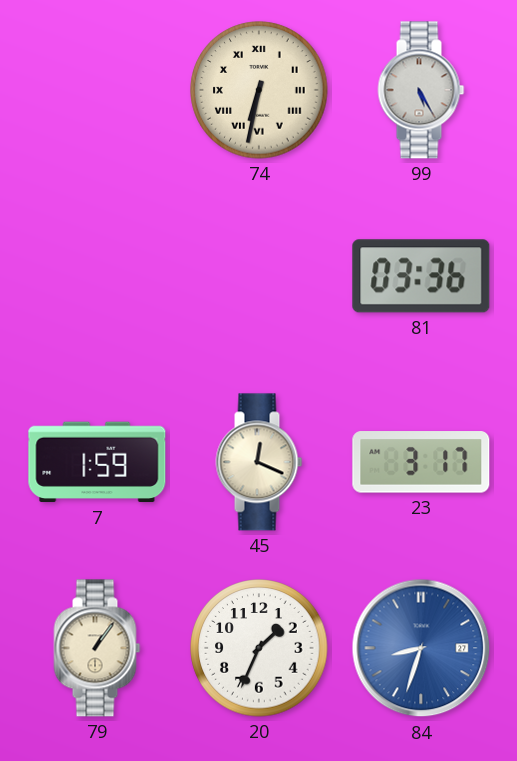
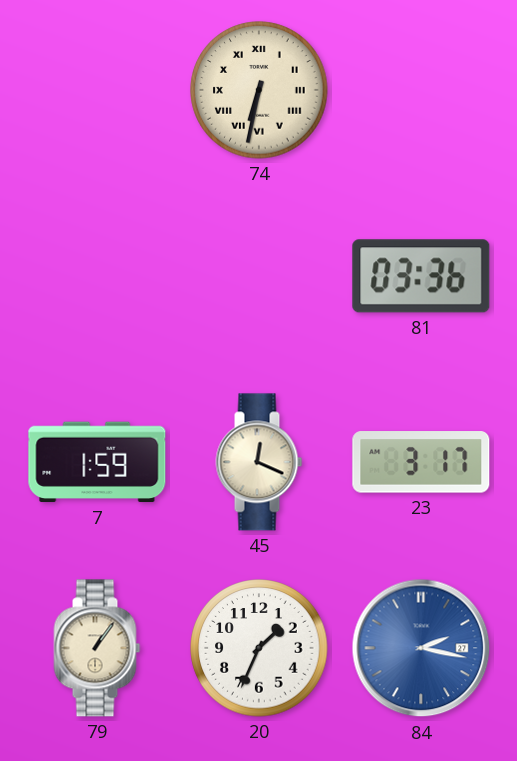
99: 5:25 -> none (421, 90)
84: 8:33 -> 2:17 (421, 648)
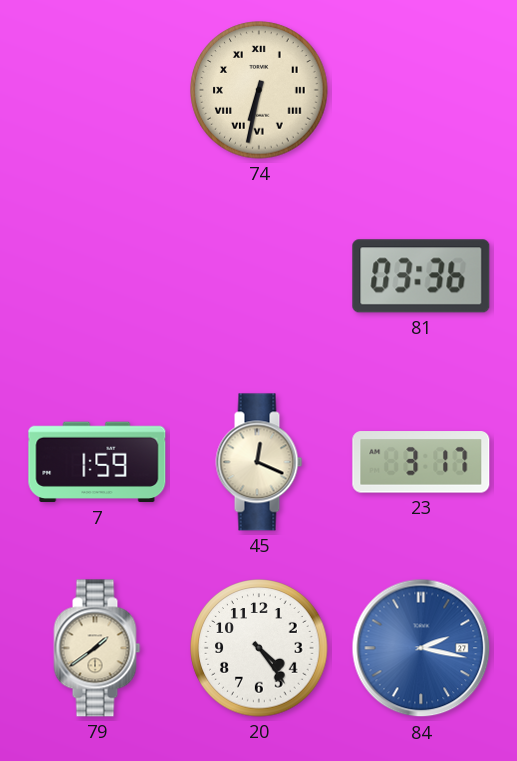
79: 1:06 -> 1:39 (97, 648)
20: 1:34 -> 4:24 (259, 648)
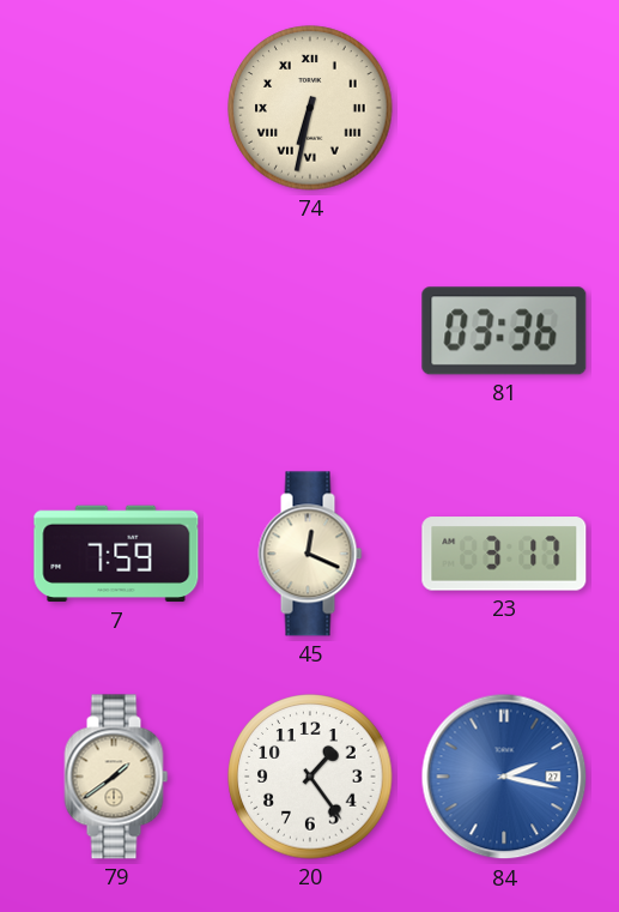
7: 1:59 -> 7:59 (116, 554)
20: 4:24 -> 1:24 (310, 777)
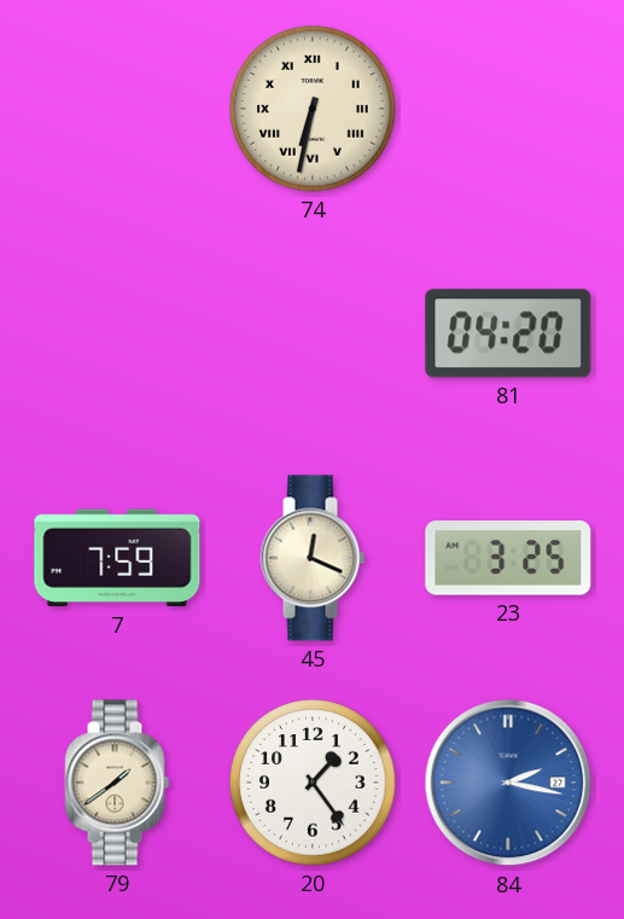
81: 03:36 -> 04:20 (508, 333)
23: 3:17 -> 3:25 (508, 558)
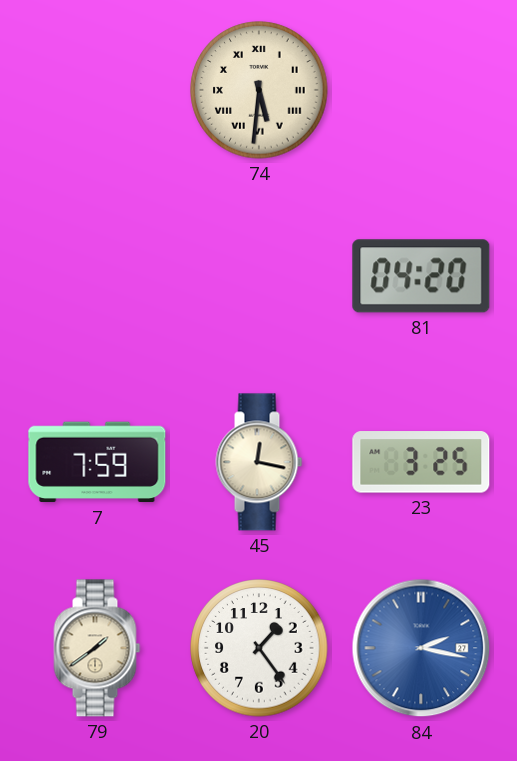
74: 6:32 -> 5:31 (259, 90)
45: 12:19 -> 12:17 (259, 462)
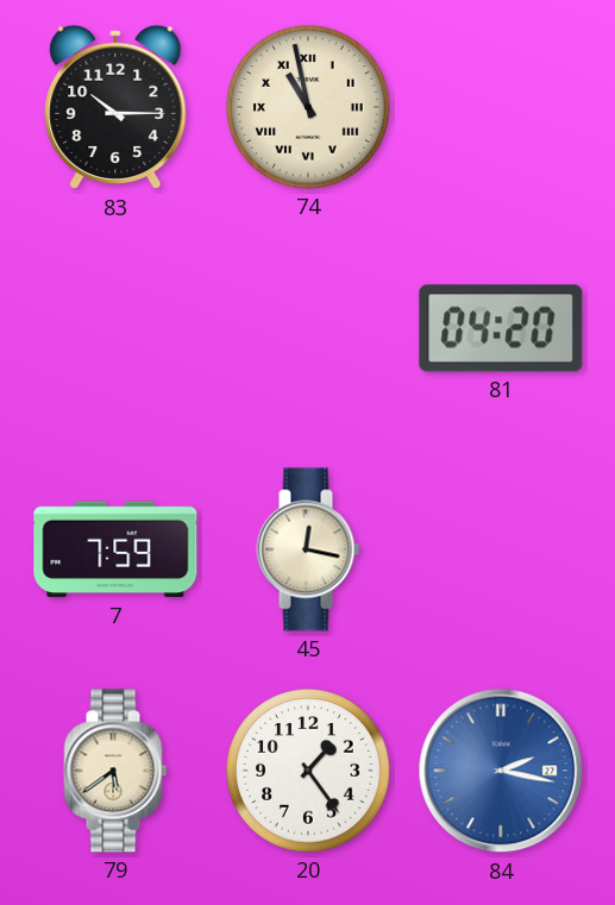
83: none -> 10:15 (115, 107)
74: 5:31 -> 10:58 (308, 107)
23: 3:25 -> none (421, 462)
79: 1:39 -> 5:39 (115, 771)
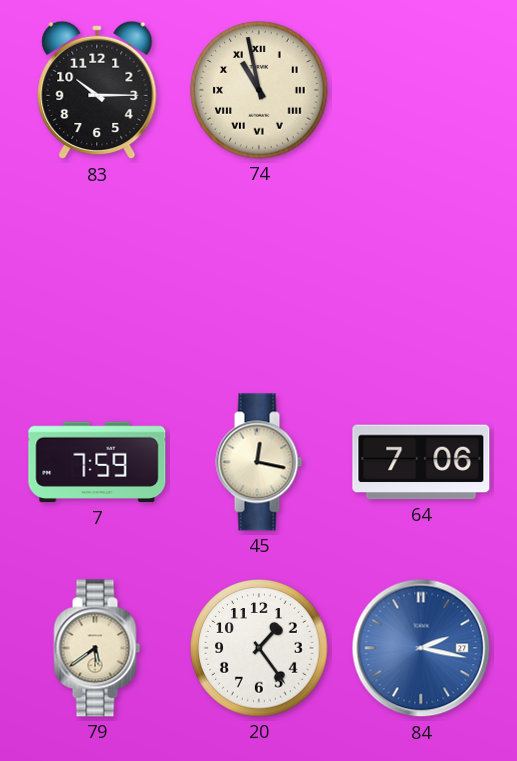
81: 04:20 -> none (501, 328)
64: none -> 7:06 (421, 462)
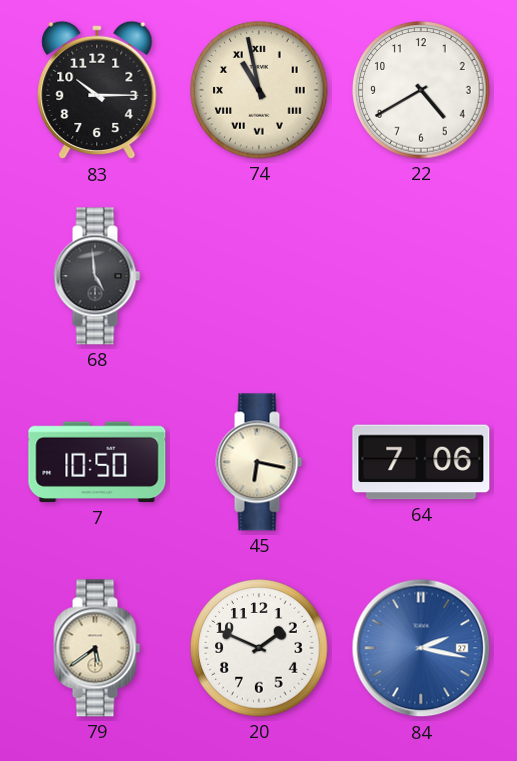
22: none -> 4:40 (421, 90)
68: none -> 4:59 (97, 276)
7: 7:59 -> 10:50 (97, 462)
45: 12:17 -> 6:17 (259, 462)
20: 1:24 -> 1:49 (259, 648)
